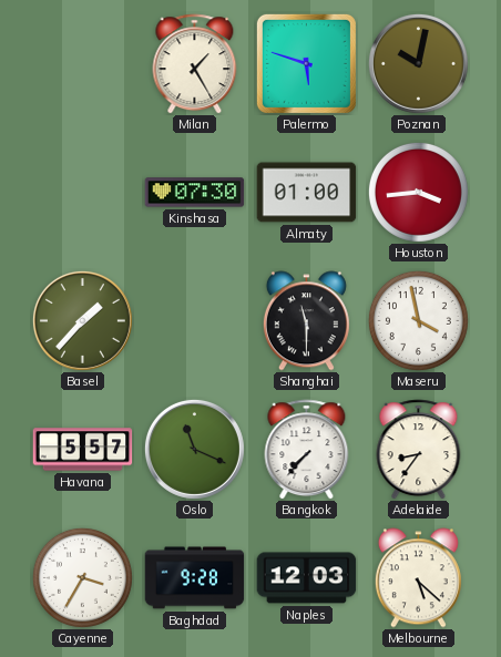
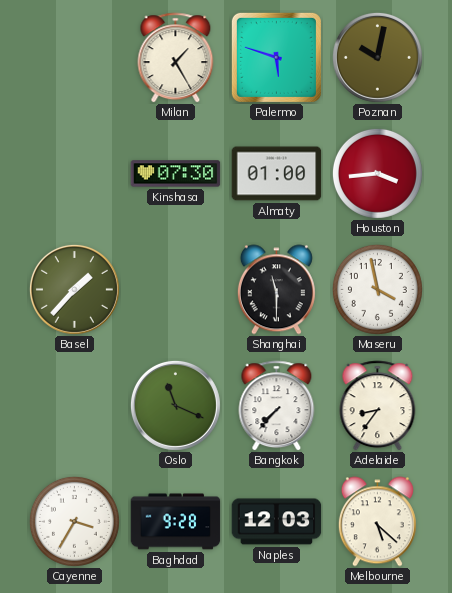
Havana: 5:57 -> none (83, 450)
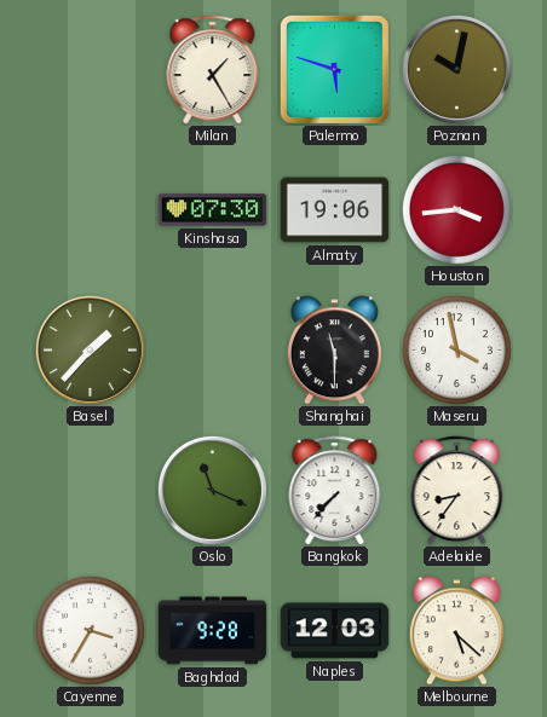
Almaty: 01:00 -> 19:06 (335, 210)
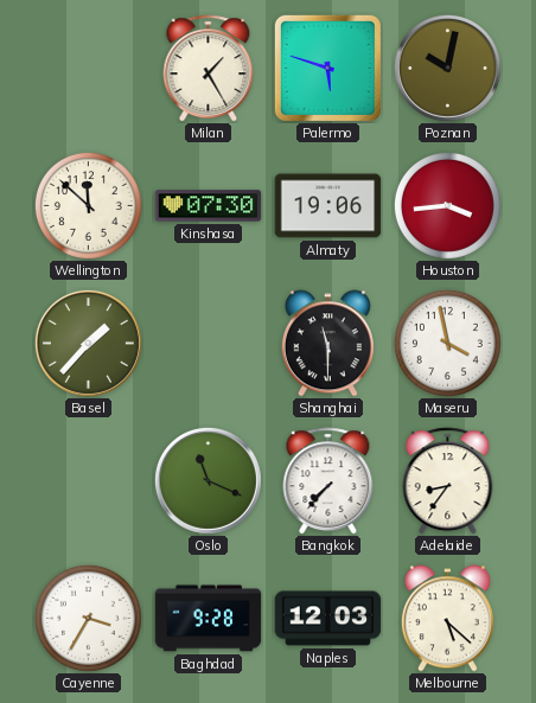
Wellington: none -> 11:52 (88, 205)
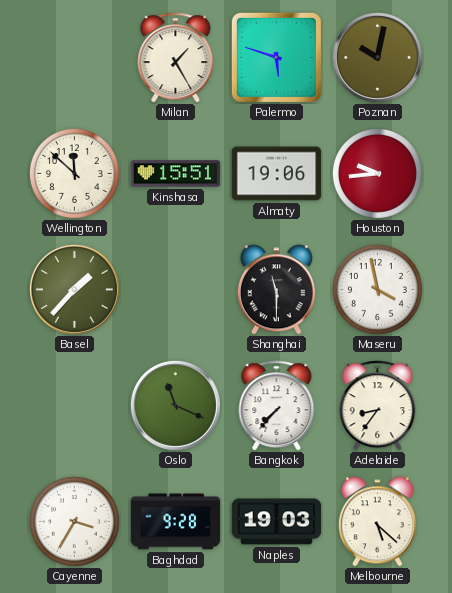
Kinshasa: 07:30 -> 15:51 (176, 174)
Houston: 3:44 -> 9:44 (377, 173)
Naples: 12:03 -> 19:03 (277, 522)
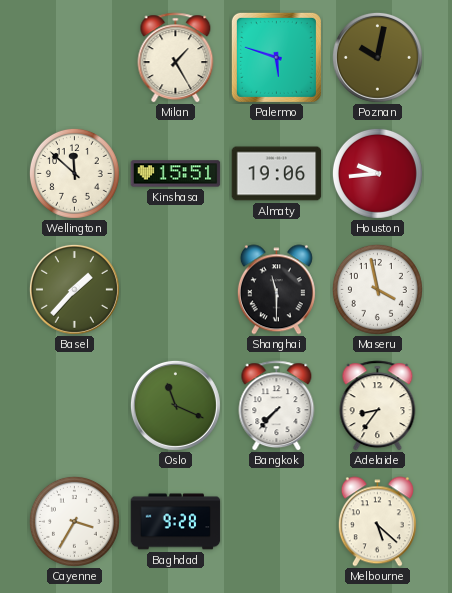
Naples: 19:03 -> none (277, 522)
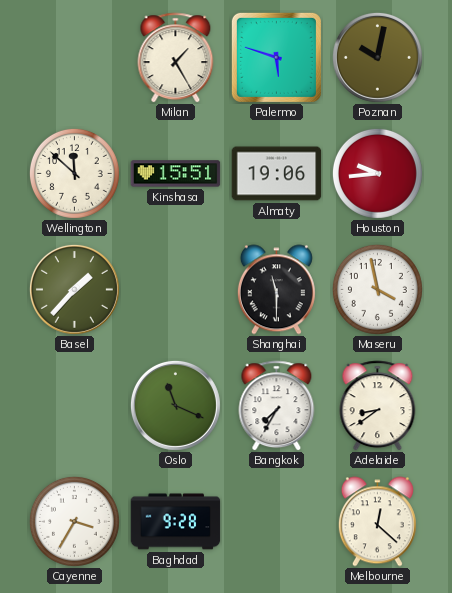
Bangkok: 7:37 -> 7:35 (277, 406)
Adelaide: 8:36 -> 8:39 (378, 406)
Melbourne: 5:22 -> 12:22 (377, 522)
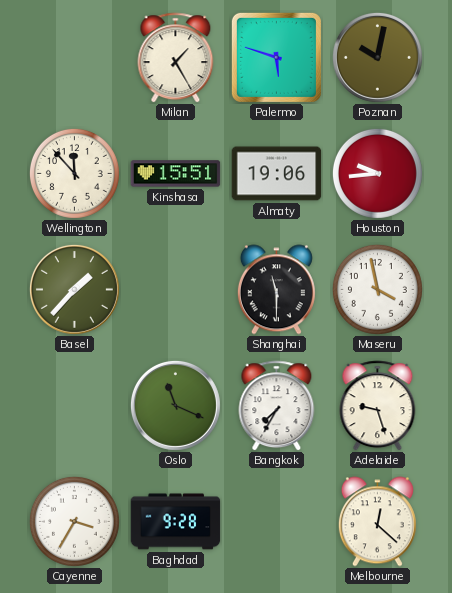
Wellington: 11:52 -> 11:53 (74, 173)
Adelaide: 8:39 -> 9:27 (378, 406)
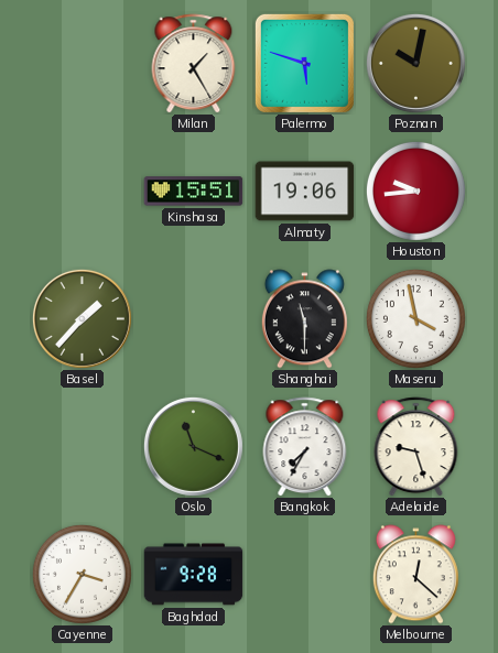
Wellington: 11:53 -> none (74, 173)
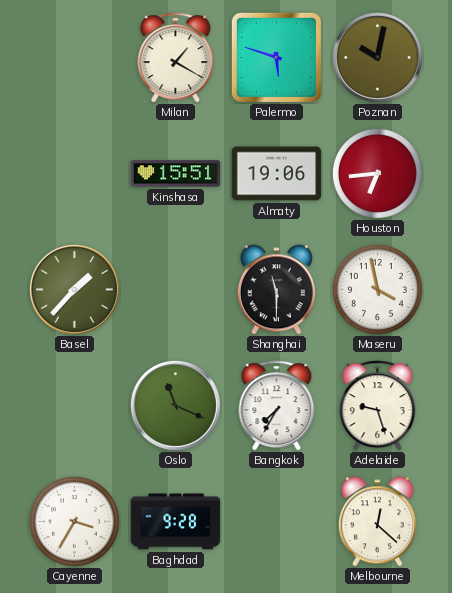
Milan: 1:25 -> 1:20 (176, 58)
Houston: 9:44 -> 6:44 (377, 173)
